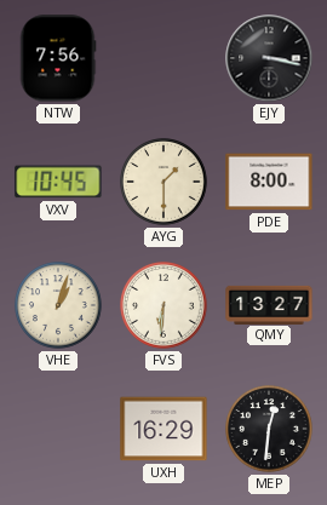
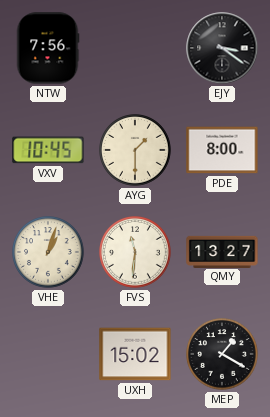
EJY: 3:17 -> 3:21 (222, 48)
FVS: 6:31 -> 11:31 (136, 253)
UXH: 16:29 -> 15:02 (135, 354)
MEP: 12:31 -> 1:20 (223, 355)
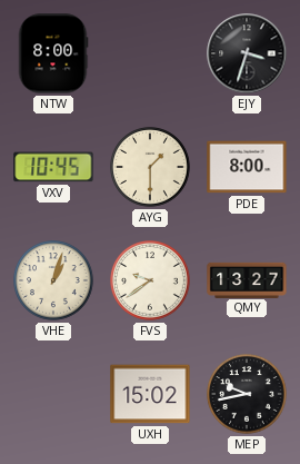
NTW: 7:56 -> 8:00 (53, 53)
EJY: 3:21 -> 3:33 (247, 53)
FVS: 11:31 -> 9:39 (151, 282)
MEP: 1:20 -> 9:43 (248, 395)
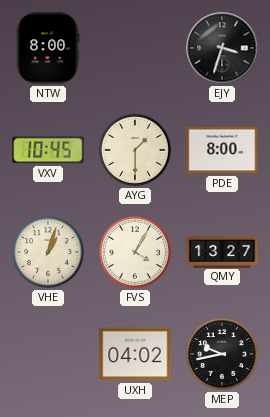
FVS: 9:39 -> 4:05 (136, 253)
UXH: 15:02 -> 04:02 (135, 354)
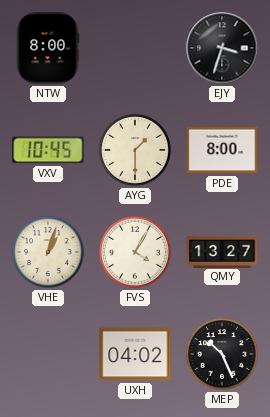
MEP: 9:43 -> 10:26 (223, 355)
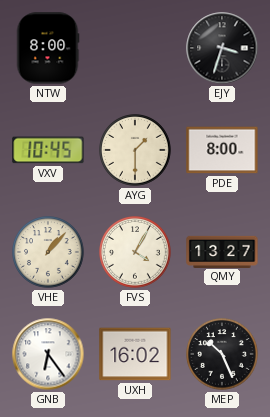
VHE: 1:03 -> 1:07 (49, 253)
GNB: none -> 6:24 (48, 354)
UXH: 04:02 -> 16:02 (135, 354)
